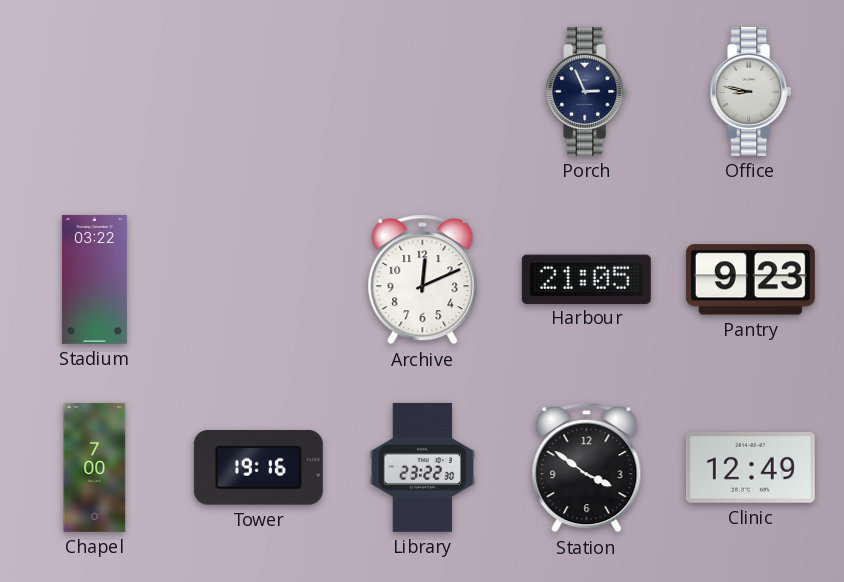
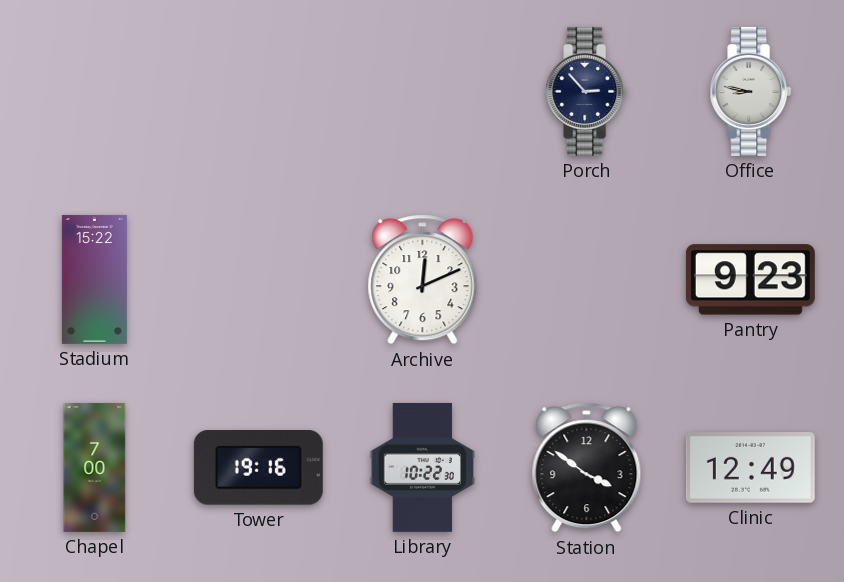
Porch: 2:56 -> 2:53 (587, 91)
Stadium: 03:22 -> 15:22 (94, 279)
Harbour: 21:05 -> none (586, 279)
Library: 23:22 -> 10:22 (422, 467)
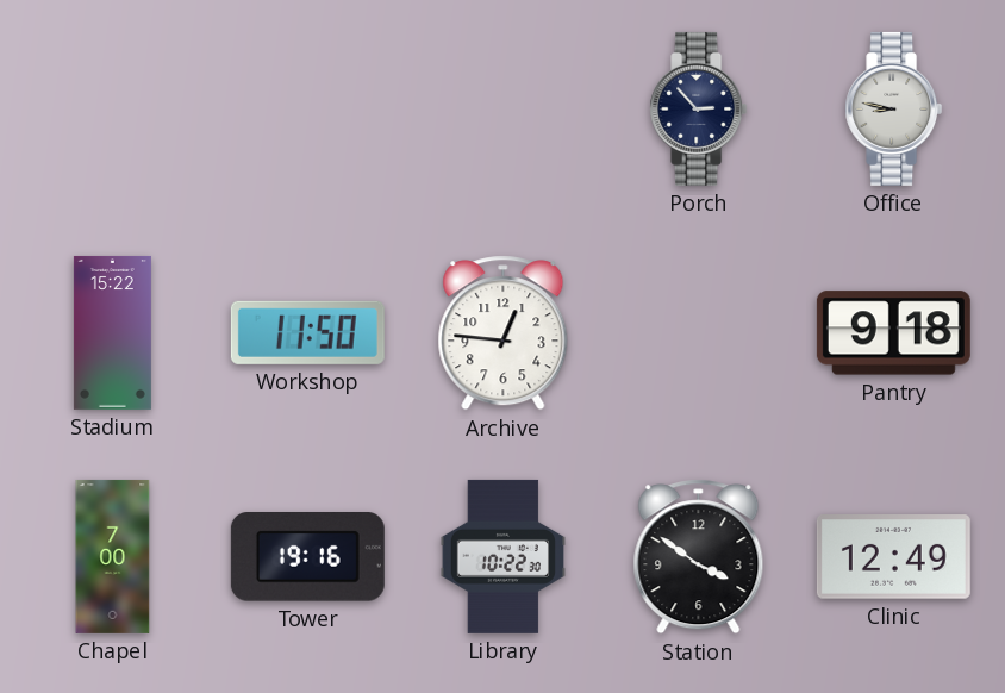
Workshop: none -> 11:50 (307, 332)
Archive: 12:11 -> 12:46 (504, 333)
Pantry: 9:23 -> 9:18 (893, 333)
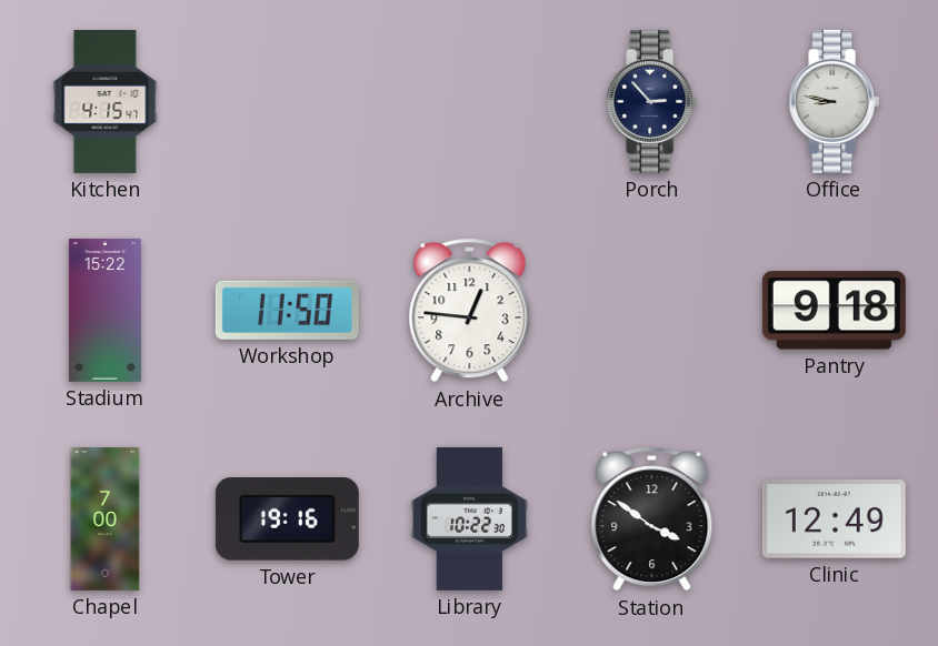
Kitchen: none -> 4:15 (106, 101)
